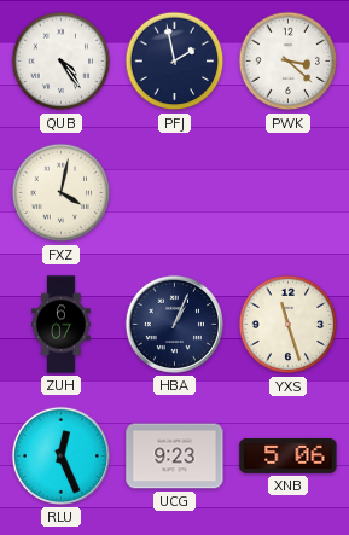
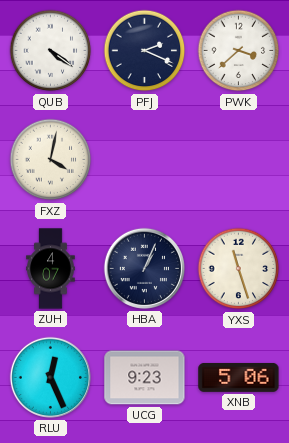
QUB: 4:24 -> 4:21 (51, 51)
PFJ: 1:58 -> 2:19 (145, 51)
PWK: 3:22 -> 3:38 (239, 51)
ZUH: 6:07 -> 4:07 (51, 269)
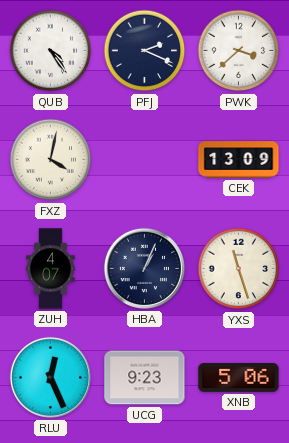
QUB: 4:21 -> 4:24 (51, 51)
CEK: none -> 13:09 (239, 160)
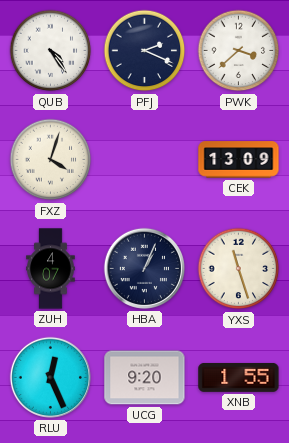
FXZ: 4:02 -> 4:03 (51, 160)
UCG: 9:23 -> 9:20 (145, 378)
XNB: 5:06 -> 1:55 (239, 377)
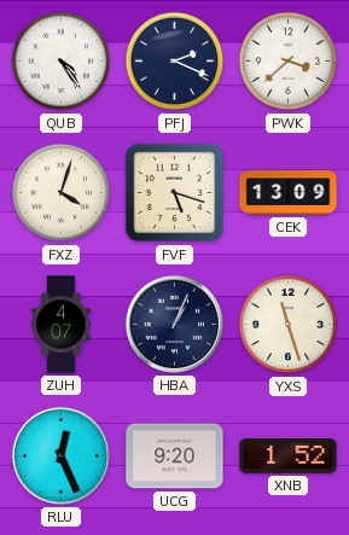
FVF: none -> 5:18 (175, 193)
XNB: 1:55 -> 1:52 (289, 455)
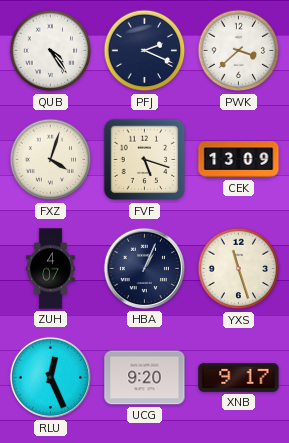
XNB: 1:52 -> 9:17 (239, 377)
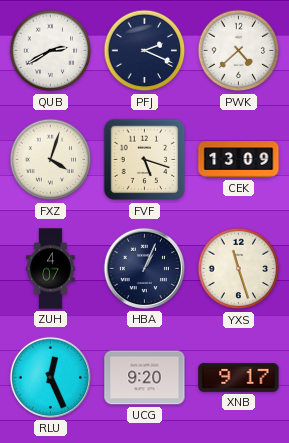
QUB: 4:24 -> 2:40 (51, 51)
PWK: 3:38 -> 4:38 (239, 51)
